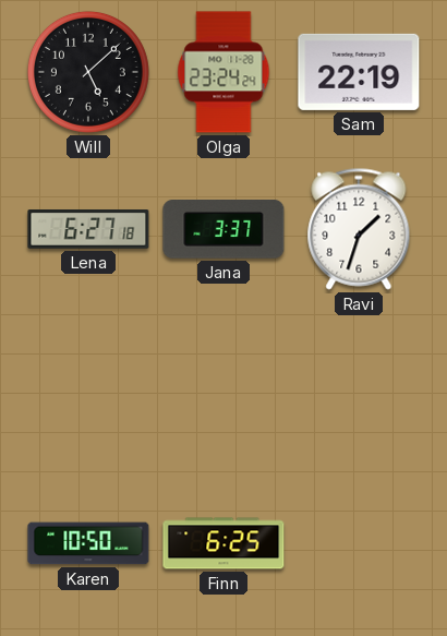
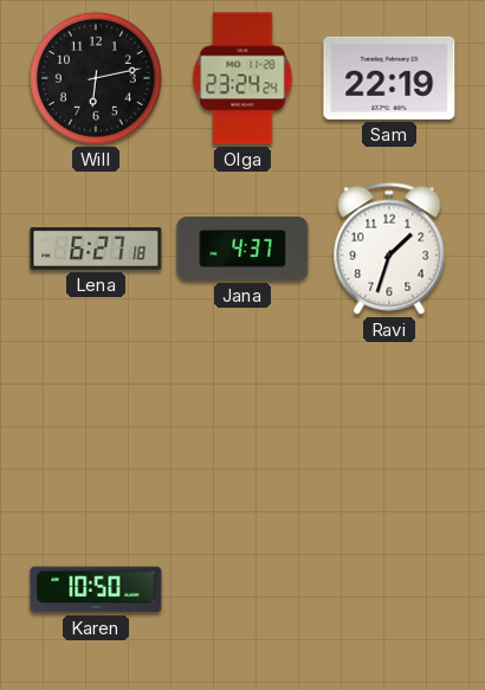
Will: 5:08 -> 6:13 (96, 78)
Jana: 3:37 -> 4:37 (242, 249)
Finn: 6:25 -> none (224, 543)
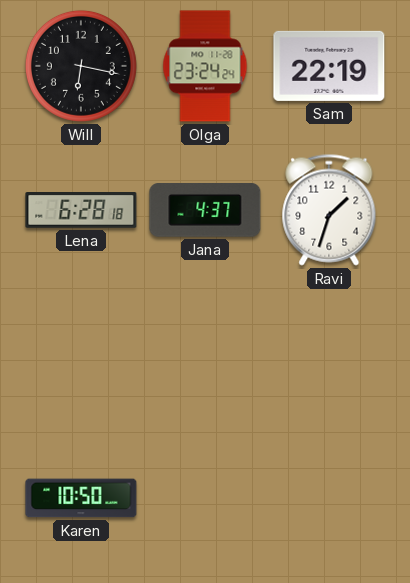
Will: 6:13 -> 6:17 (81, 66)
Lena: 6:27 -> 6:28 (81, 210)
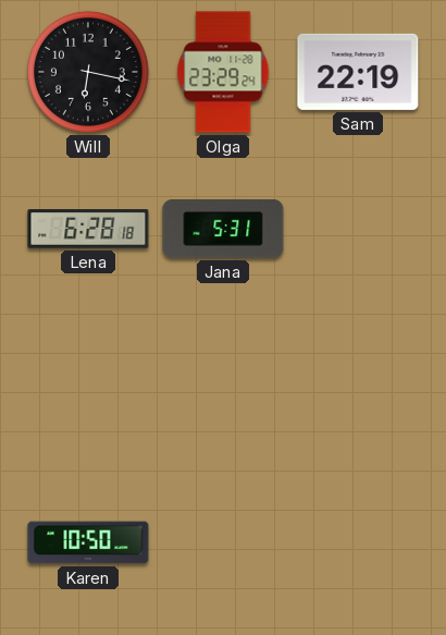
Olga: 23:24 -> 23:29 (223, 72)
Jana: 4:37 -> 5:31 (223, 229)
Ravi: 1:33 -> none (329, 210)
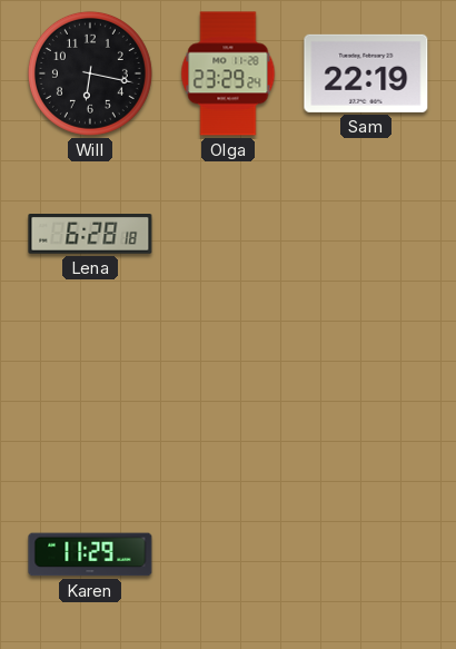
Jana: 5:31 -> none (223, 229)
Karen: 10:50 -> 11:29 (90, 554)
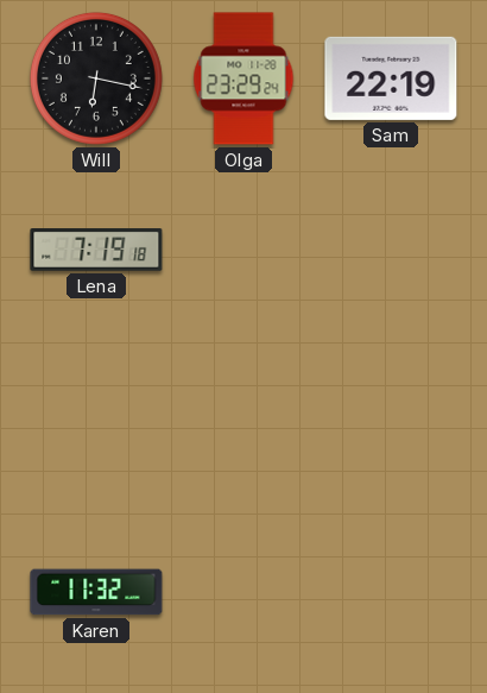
Lena: 6:28 -> 7:19 (96, 250)
Karen: 11:29 -> 11:32 (96, 592)
